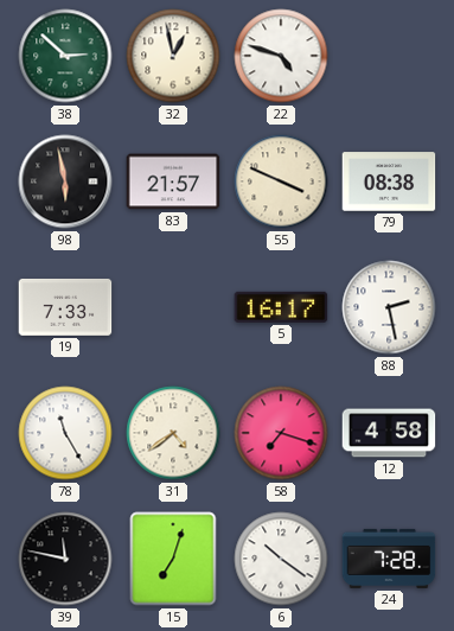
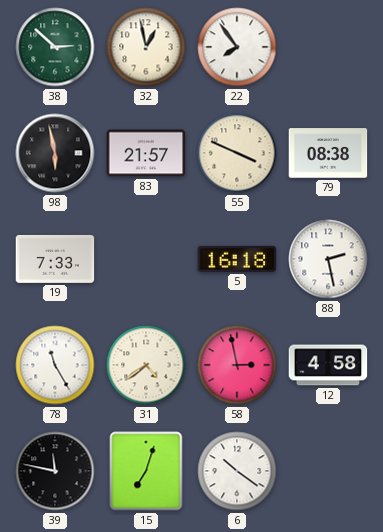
22: 4:48 -> 7:54 (237, 47)
5: 16:17 -> 16:18 (237, 259)
58: 7:18 -> 2:58 (237, 365)
24: 7:28 -> none (389, 559)
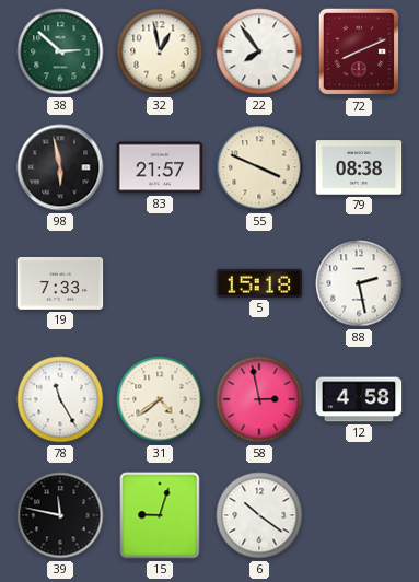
72: none -> 8:11 (359, 51)
5: 16:18 -> 15:18 (259, 283)
15: 7:03 -> 9:03 (160, 515)
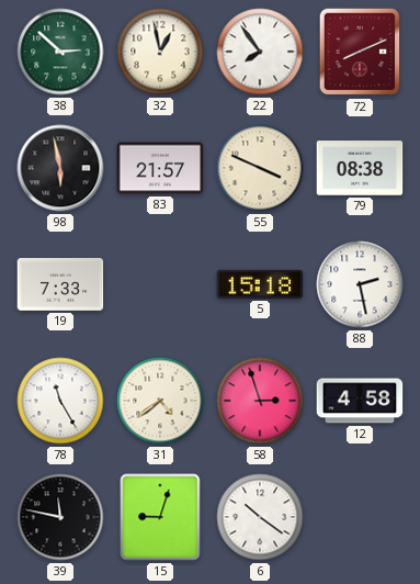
58: 2:58 -> 2:57 (260, 401)
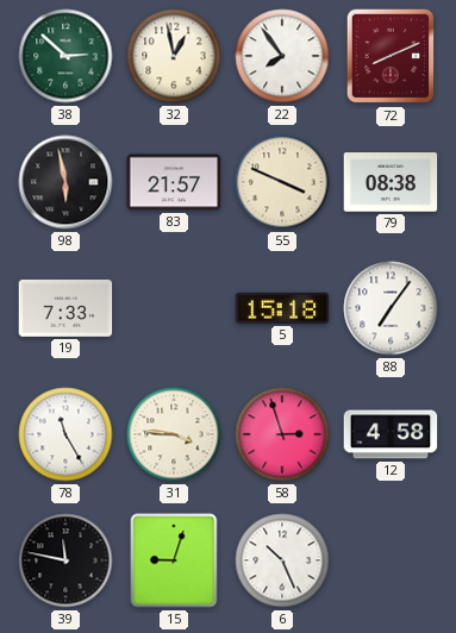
88: 2:28 -> 7:06 (391, 308)
31: 4:39 -> 3:46 (174, 434)
6: 10:21 -> 10:26 (282, 560)
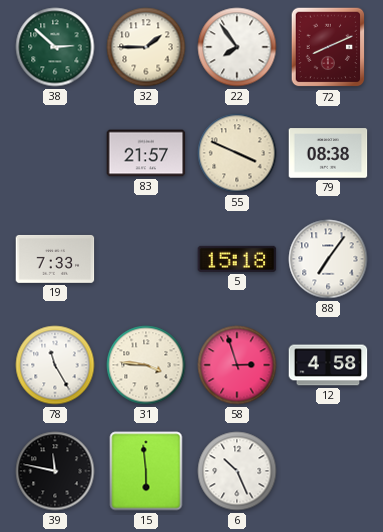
32: 12:58 -> 1:45 (146, 47)
98: 5:58 -> none (65, 182)
15: 9:03 -> 5:59 (146, 471)
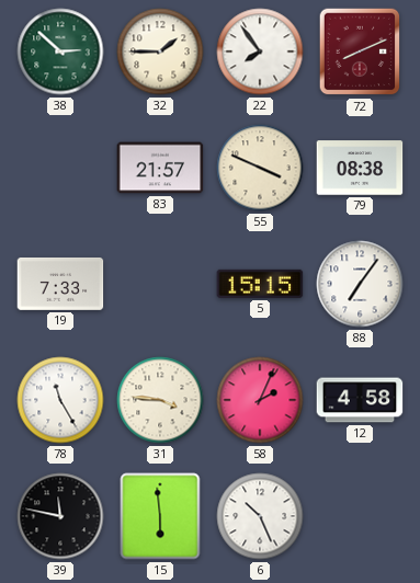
5: 15:18 -> 15:15 (260, 284)
58: 2:57 -> 2:04 (260, 400)
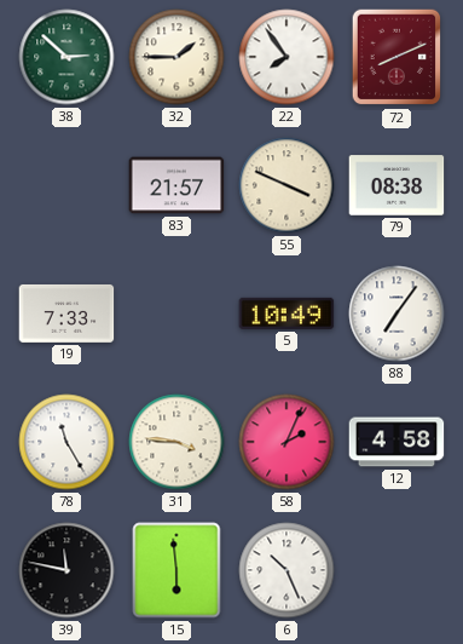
5: 15:15 -> 10:49 (287, 314)
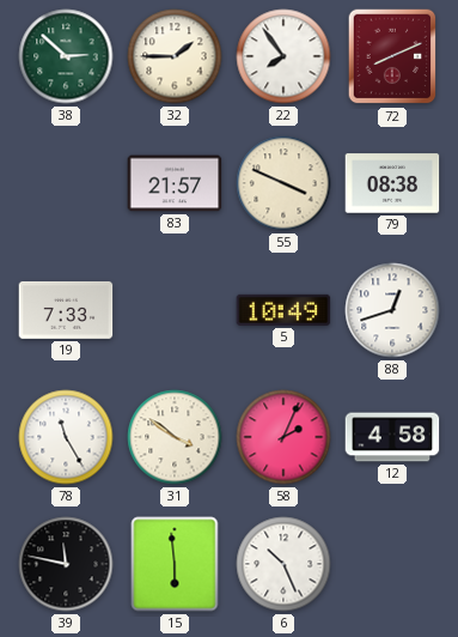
88: 7:06 -> 12:42 (392, 310)
31: 3:46 -> 3:51 (175, 437)
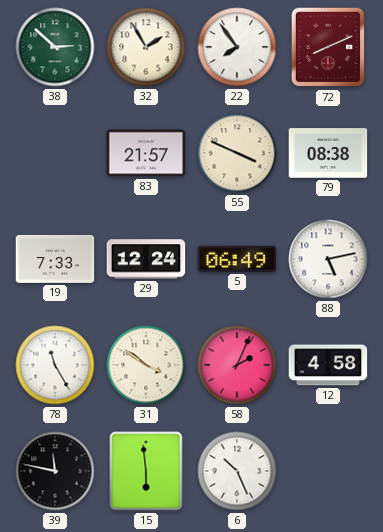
32: 1:45 -> 1:55 (146, 47)
29: none -> 12:24 (146, 259)
5: 10:49 -> 06:49 (237, 259)
88: 12:42 -> 5:13 (328, 259)
